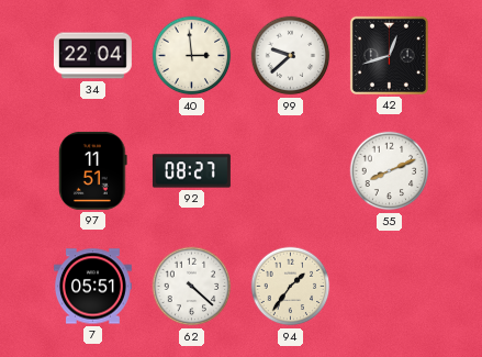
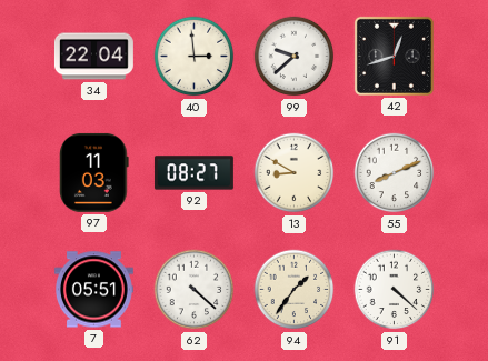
97: 11:51 -> 11:03 (94, 172)
13: none -> 8:50 (295, 173)
91: none -> 4:22 (395, 290)
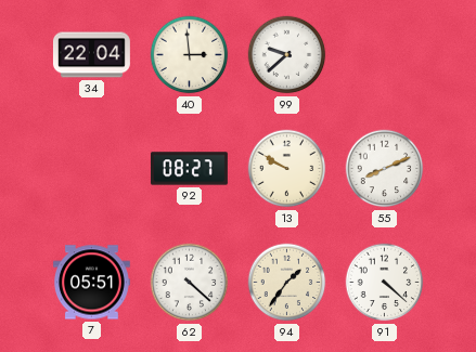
42: 12:42 -> none (394, 56)
97: 11:03 -> none (94, 172)
13: 8:50 -> 9:50 (287, 169)
